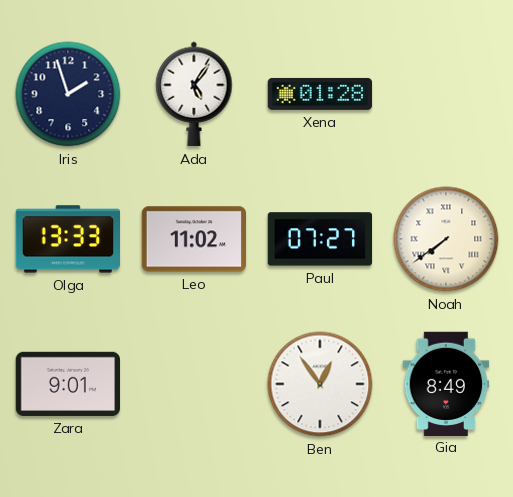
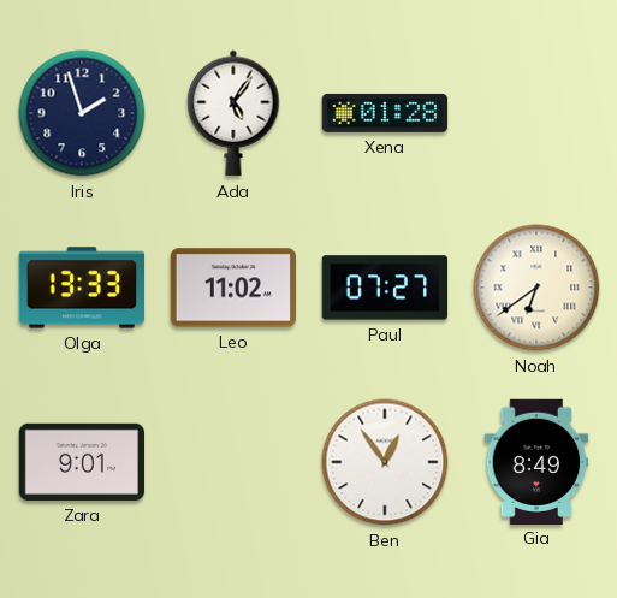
Noah: 7:39 -> 6:39 (536, 288)
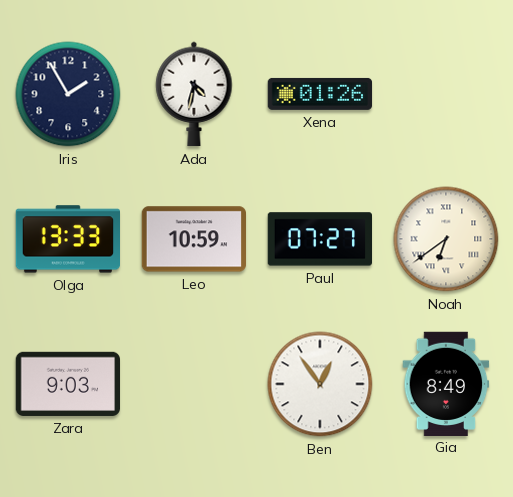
Iris: 1:57 -> 1:55 (68, 94)
Ada: 5:06 -> 4:32 (194, 94)
Xena: 01:28 -> 01:26 (320, 94)
Leo: 11:02 -> 10:59 (193, 239)
Zara: 9:01 -> 9:03 (67, 384)
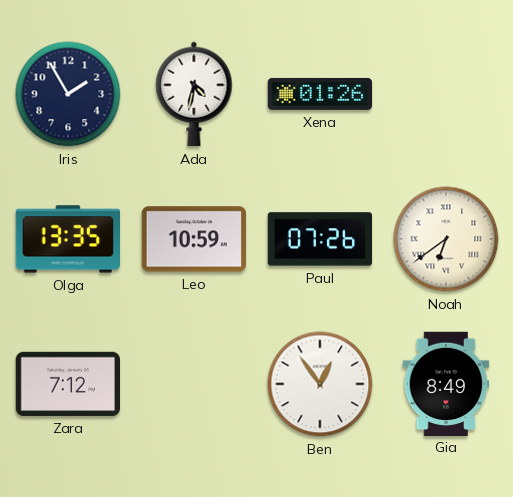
Olga: 13:33 -> 13:35 (68, 239)
Paul: 07:27 -> 07:26 (320, 239)
Zara: 9:03 -> 7:12 (67, 384)
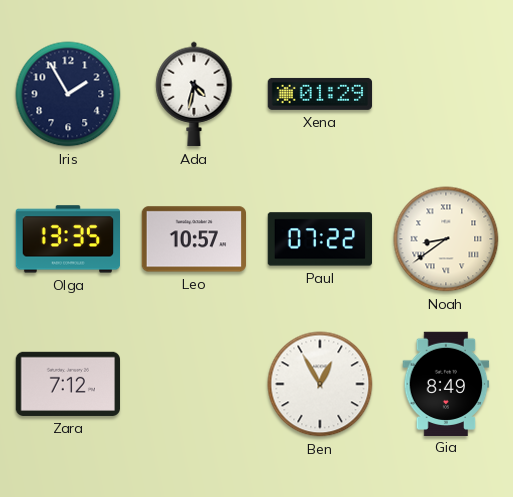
Xena: 01:26 -> 01:29 (320, 94)
Leo: 10:59 -> 10:57 (193, 239)
Paul: 07:26 -> 07:22 (320, 239)
Noah: 6:39 -> 8:39 (446, 239)
Ben: 12:54 -> 12:55 (320, 384)
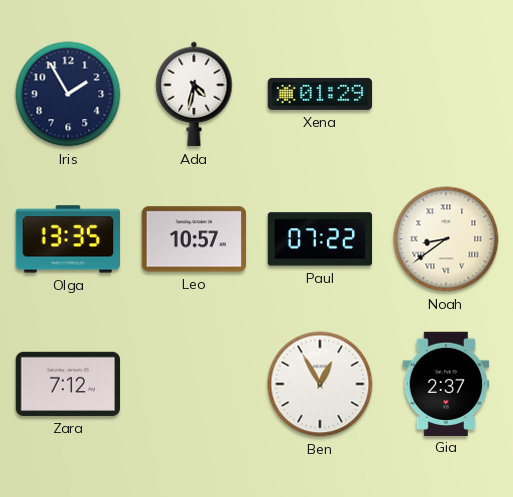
Gia: 8:49 -> 2:37 (446, 383)
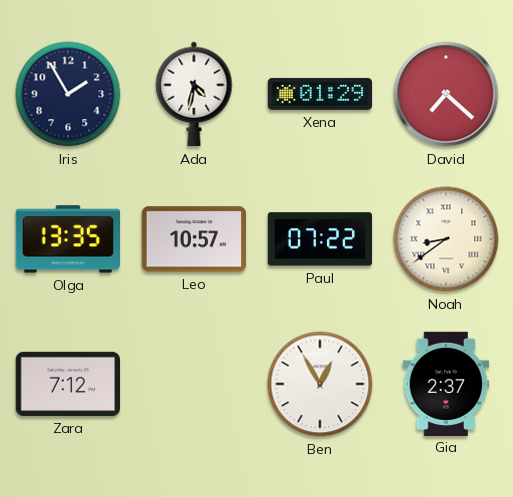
David: none -> 7:22 (446, 94)
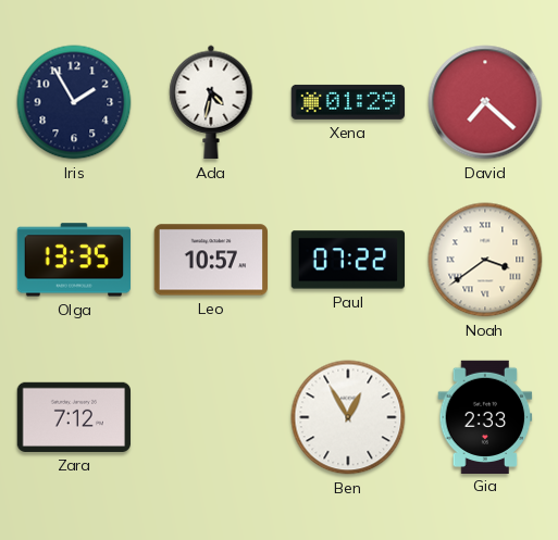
Noah: 8:39 -> 3:39 (485, 260)
Gia: 2:37 -> 2:33 (485, 416)
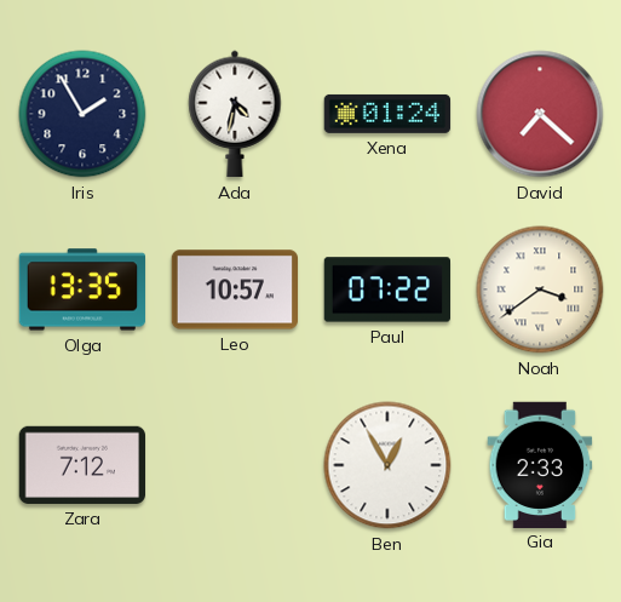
Xena: 01:29 -> 01:24 (387, 114)
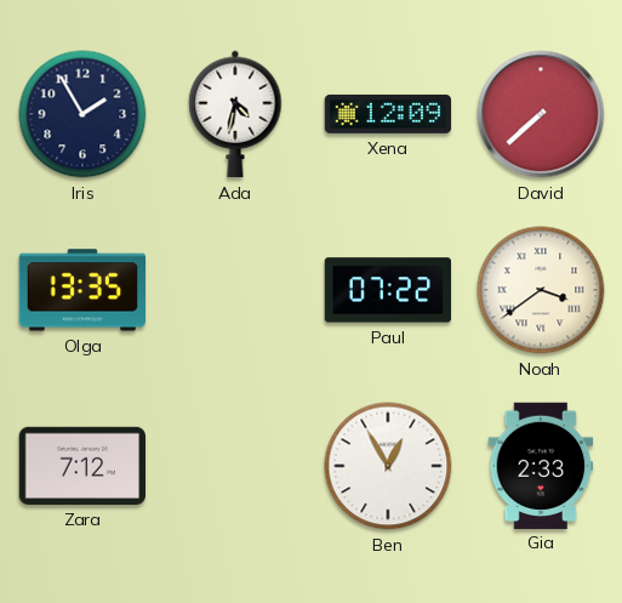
Xena: 01:24 -> 12:09 (388, 114)
David: 7:22 -> 7:38 (541, 114)
Leo: 10:57 -> none (234, 289)
